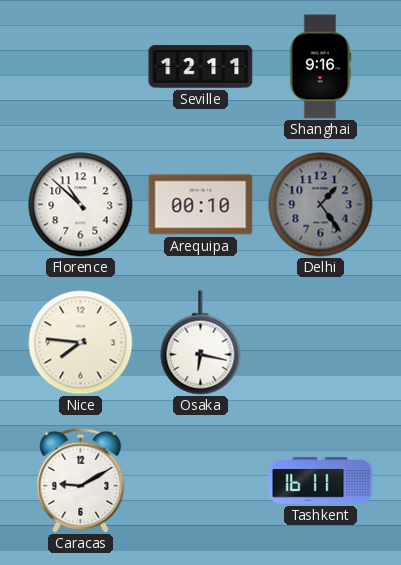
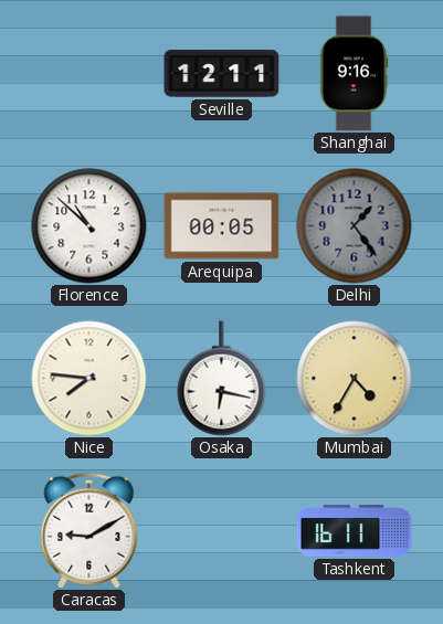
Arequipa: 00:10 -> 00:05 (222, 226)
Mumbai: none -> 4:35 (355, 379)
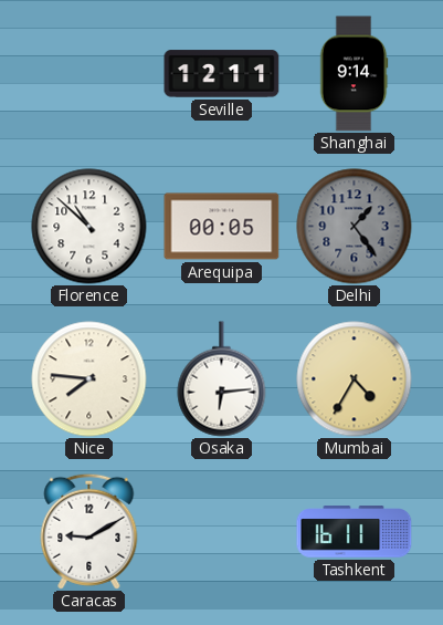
Shanghai: 9:16 -> 9:14 (354, 74)
Osaka: 6:17 -> 6:14 (222, 379)
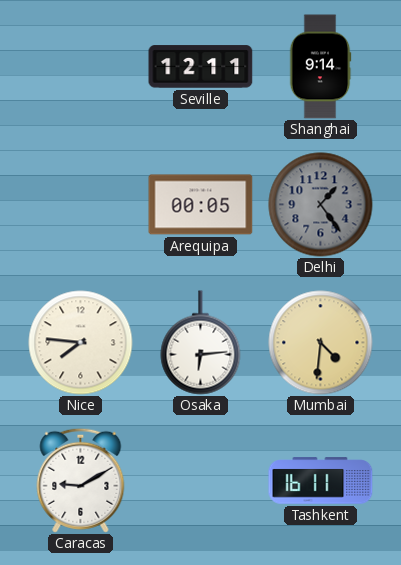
Florence: 10:52 -> none (89, 227)
Mumbai: 4:35 -> 4:31 (321, 343)
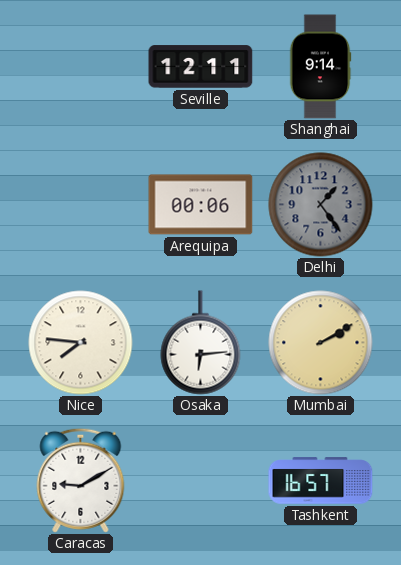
Arequipa: 00:05 -> 00:06 (201, 205)
Mumbai: 4:31 -> 2:10 (321, 343)
Tashkent: 16:11 -> 16:57 (321, 481)
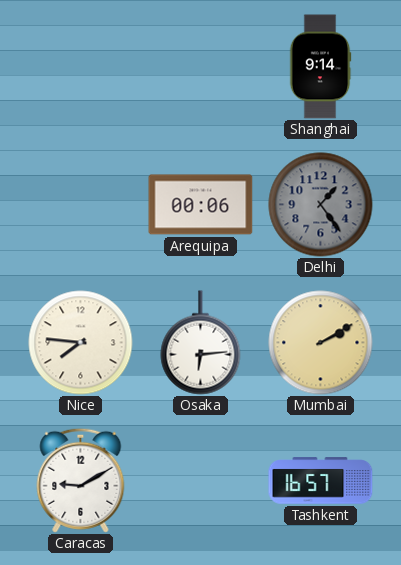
Seville: 12:11 -> none (201, 67)
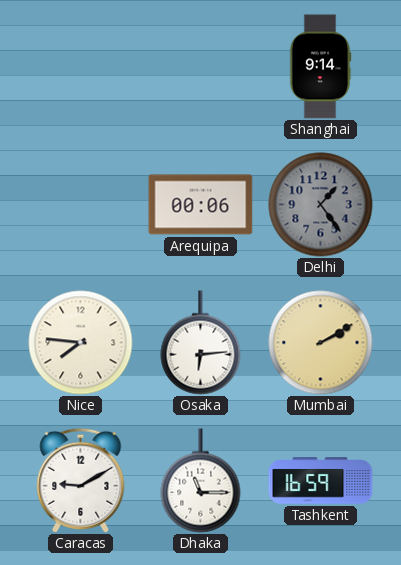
Dhaka: none -> 11:15 (201, 481)
Tashkent: 16:57 -> 16:59 (321, 481)
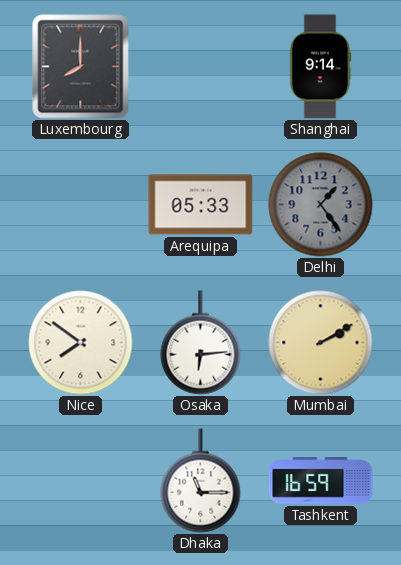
Luxembourg: none -> 8:00 (81, 67)
Arequipa: 00:06 -> 05:33 (201, 205)
Nice: 7:46 -> 7:51 (81, 343)
Caracas: 9:10 -> none (81, 480)
